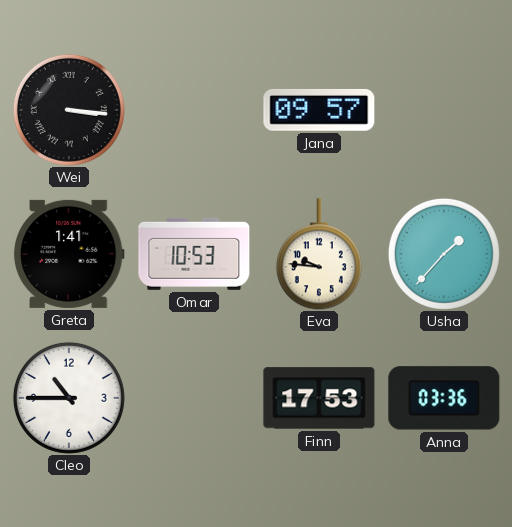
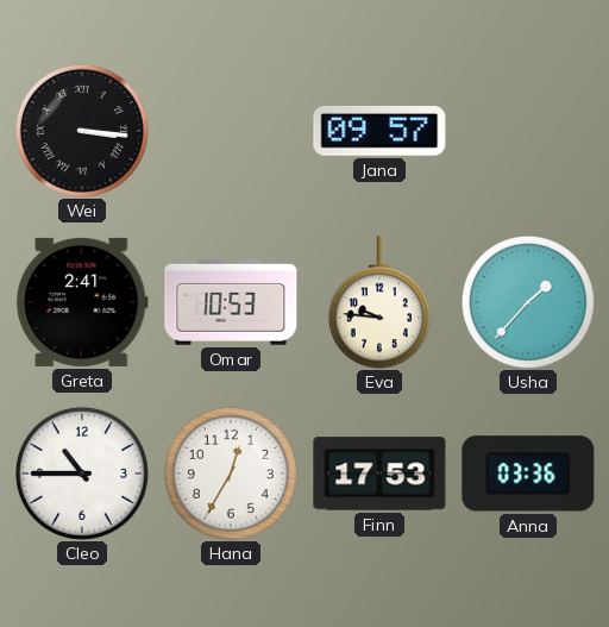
Greta: 1:41 -> 2:41 (82, 302)
Hana: none -> 12:35 (231, 474)
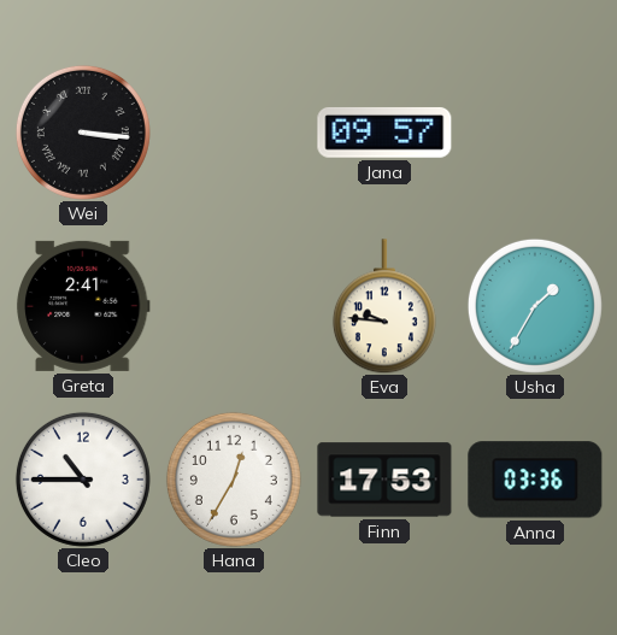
Omar: 10:53 -> none (231, 302)
Usha: 1:37 -> 1:35 (535, 306)
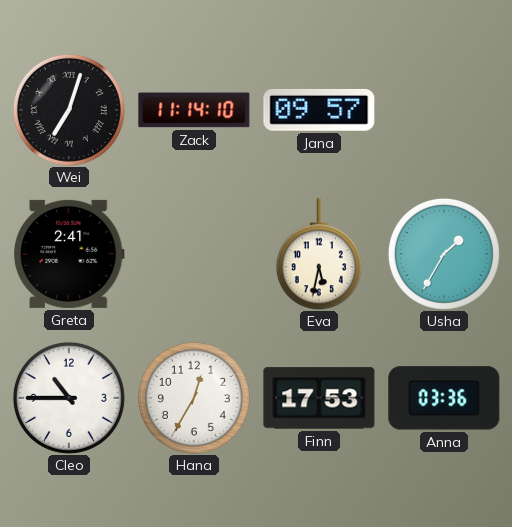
Wei: 3:16 -> 7:03 (69, 110)
Zack: none -> 11:14 (194, 110)
Eva: 9:46 -> 5:32 (319, 254)
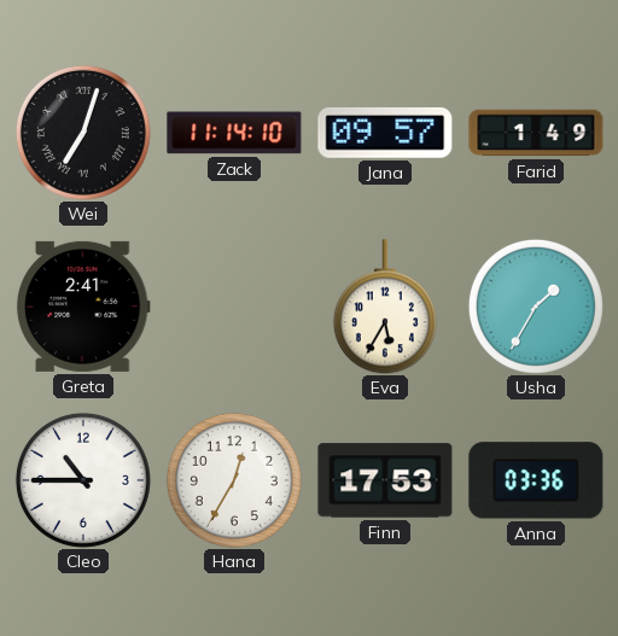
Farid: none -> 1:49 (536, 133)
Eva: 5:32 -> 5:35 (385, 307)
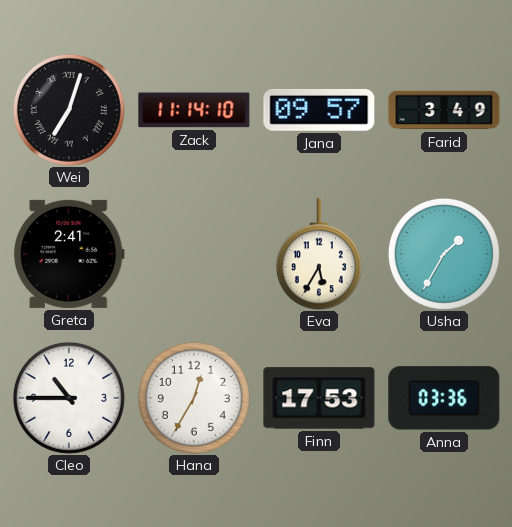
Farid: 1:49 -> 3:49 (444, 110)
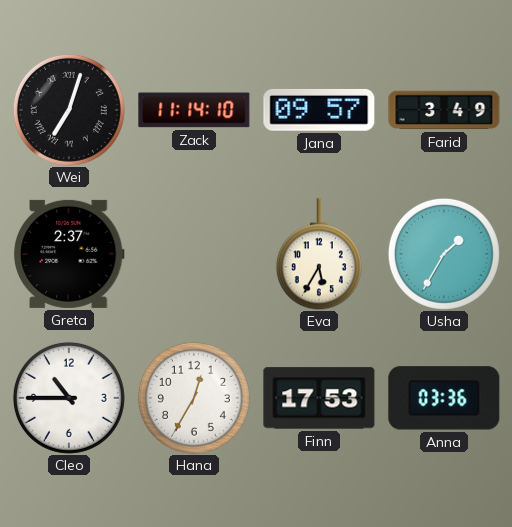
Greta: 2:41 -> 2:37 (69, 254)
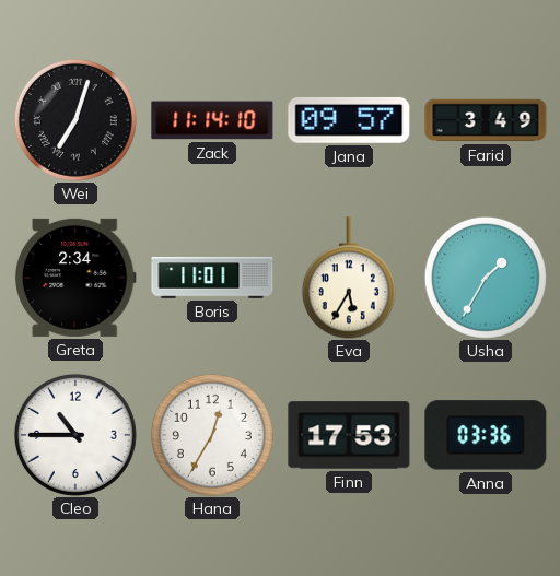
Greta: 2:37 -> 2:34 (75, 278)
Boris: none -> 11:01 (212, 278)
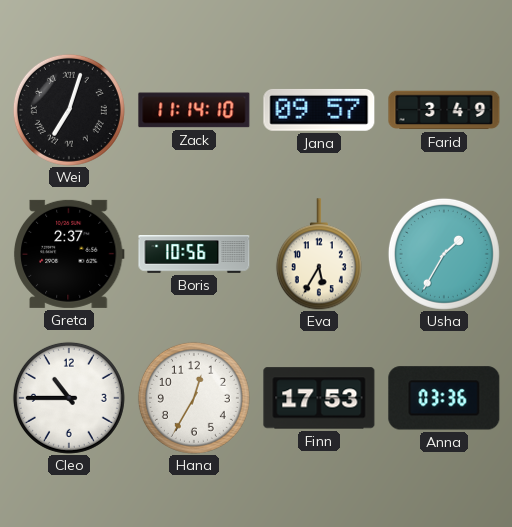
Greta: 2:34 -> 2:37 (69, 254)
Boris: 11:01 -> 10:56 (194, 254)
